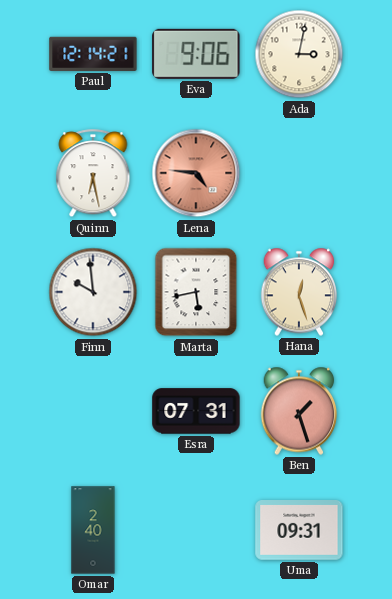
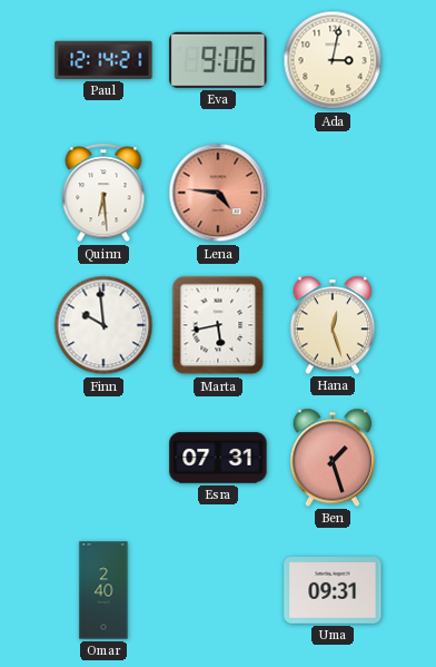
Quinn: 6:28 -> 6:29 (103, 194)
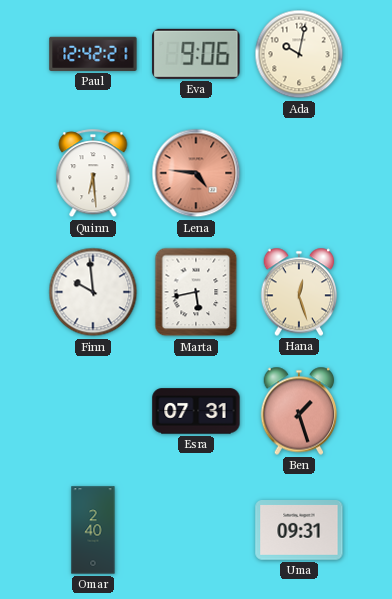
Paul: 12:14 -> 12:42 (93, 54)
Ada: 3:02 -> 10:02 (299, 54)
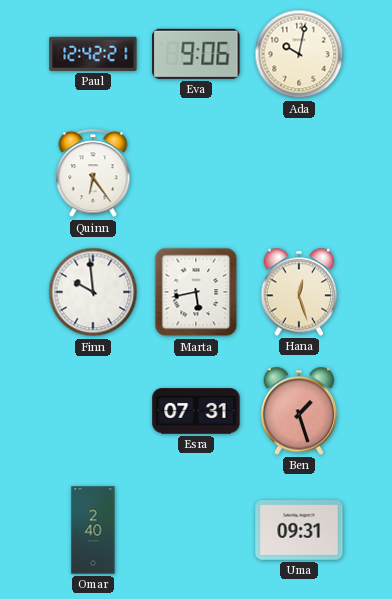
Quinn: 6:29 -> 6:24 (93, 174)
Lena: 4:46 -> none (196, 173)
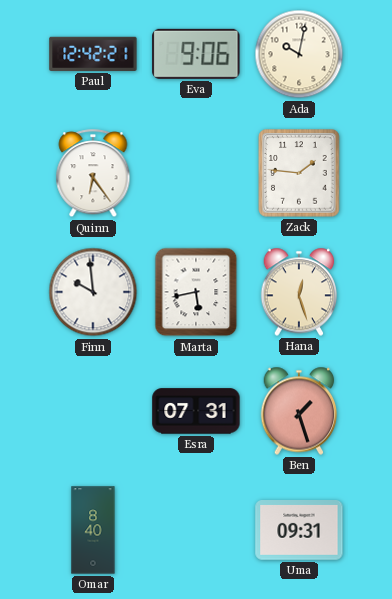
Zack: none -> 1:46 (299, 173)
Omar: 2:40 -> 8:40 (93, 530)
